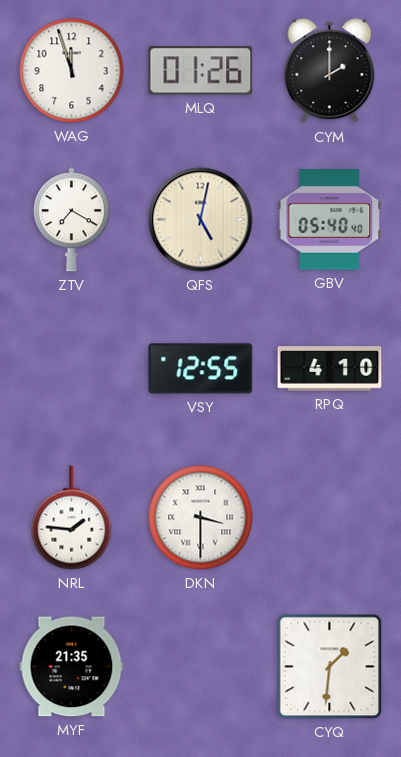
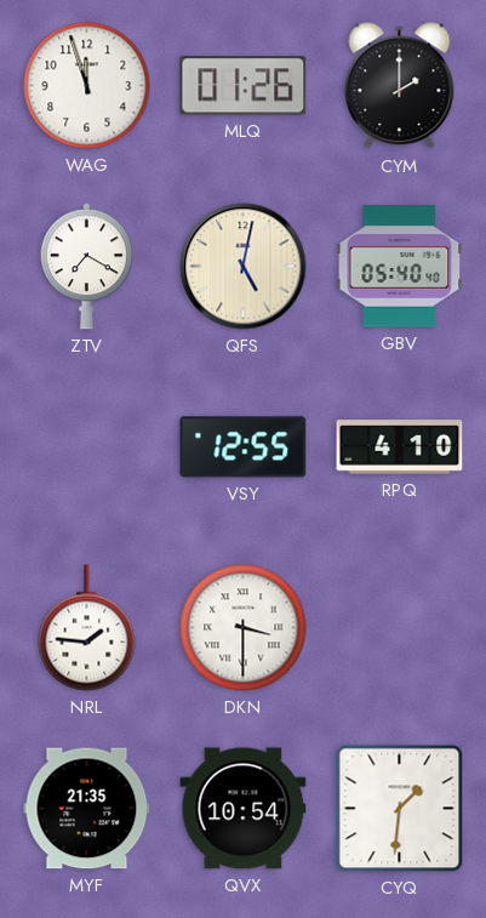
QVX: none -> 10:54 (244, 809)
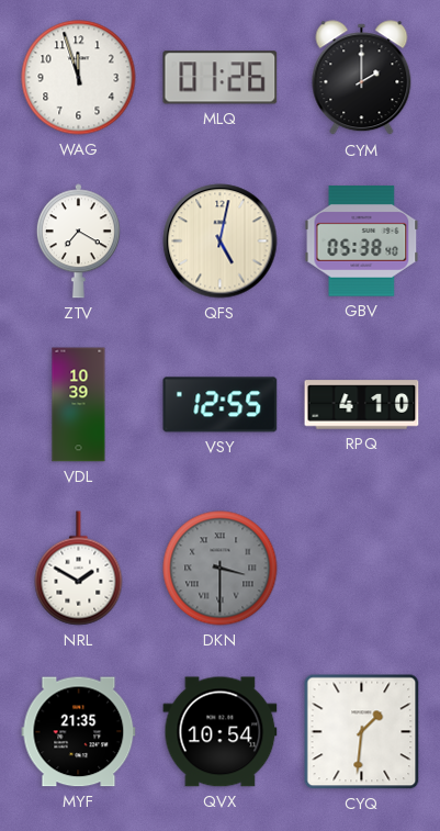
GBV: 05:40 -> 05:38 (362, 242)
VDL: none -> 10:39 (79, 405)
NRL: 1:46 -> 1:50 (79, 569)
DKN dial: white -> grey (221, 569)
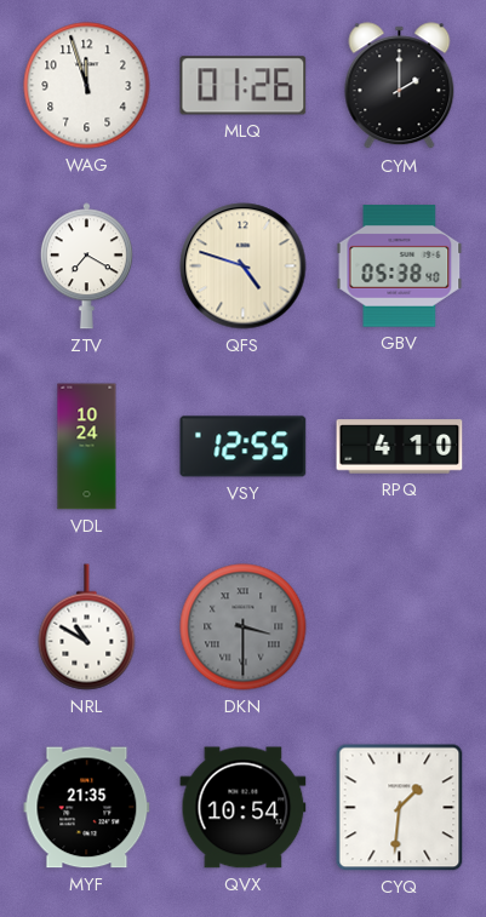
QFS: 5:02 -> 4:48 (244, 266)
VDL: 10:39 -> 10:24 (87, 447)
NRL: 1:50 -> 10:50 (87, 627)
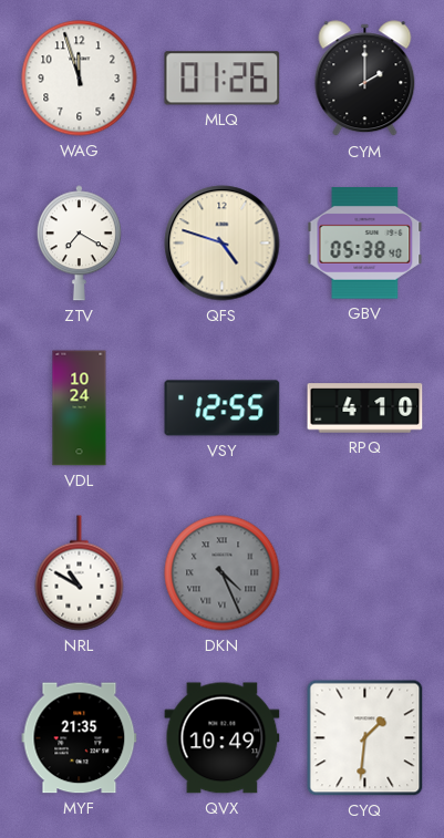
DKN: 3:30 -> 4:26 (223, 573)
QVX: 10:54 -> 10:49 (223, 738)
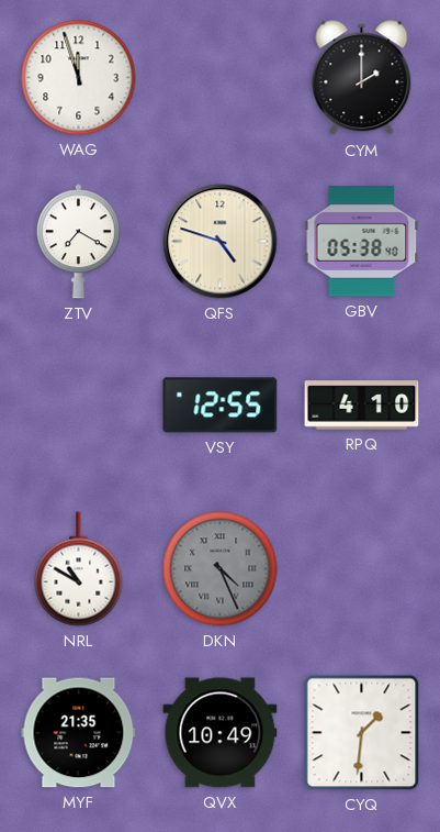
MLQ: 01:26 -> none (223, 79)
VDL: 10:24 -> none (80, 408)
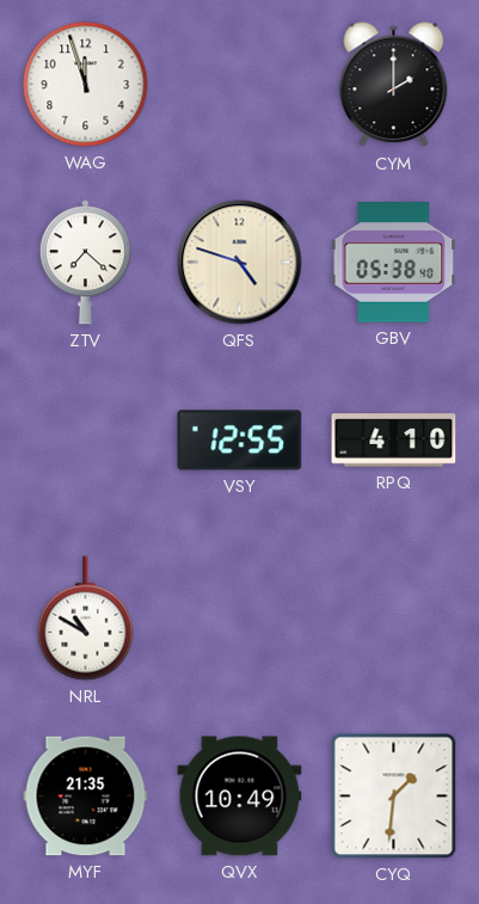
ZTV: 7:20 -> 7:22 (85, 263)
DKN: 4:26 -> none (221, 569)
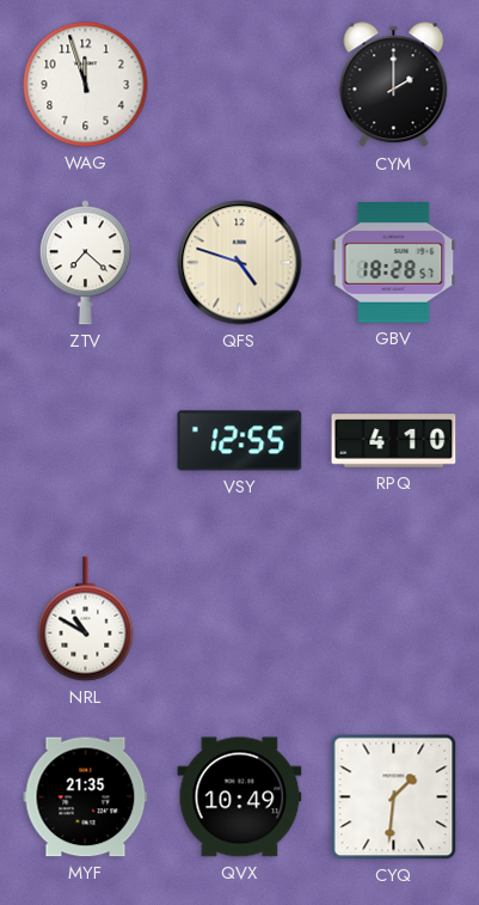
GBV: 05:38 -> 18:28 (394, 263)
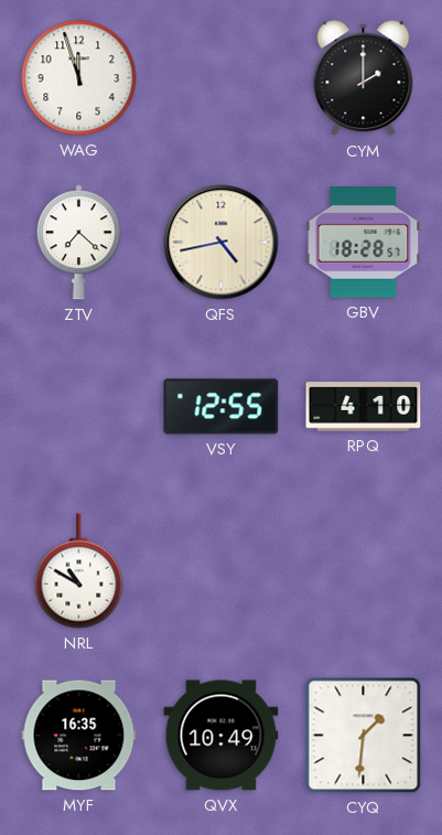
QFS: 4:48 -> 4:43 (222, 243)
MYF: 21:35 -> 16:35 (79, 736)
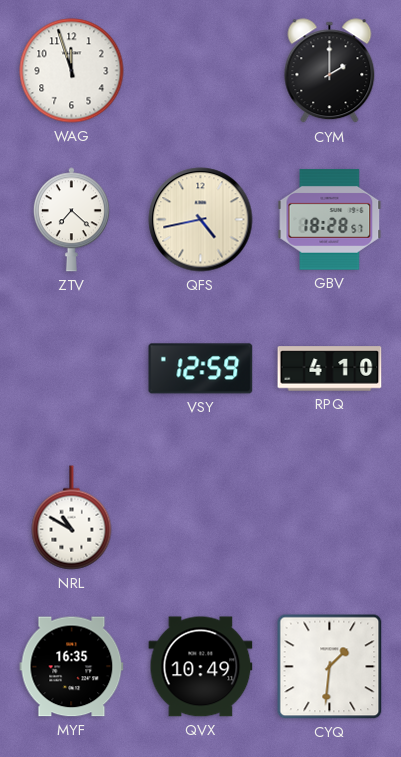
VSY: 12:55 -> 12:59 (201, 369)
